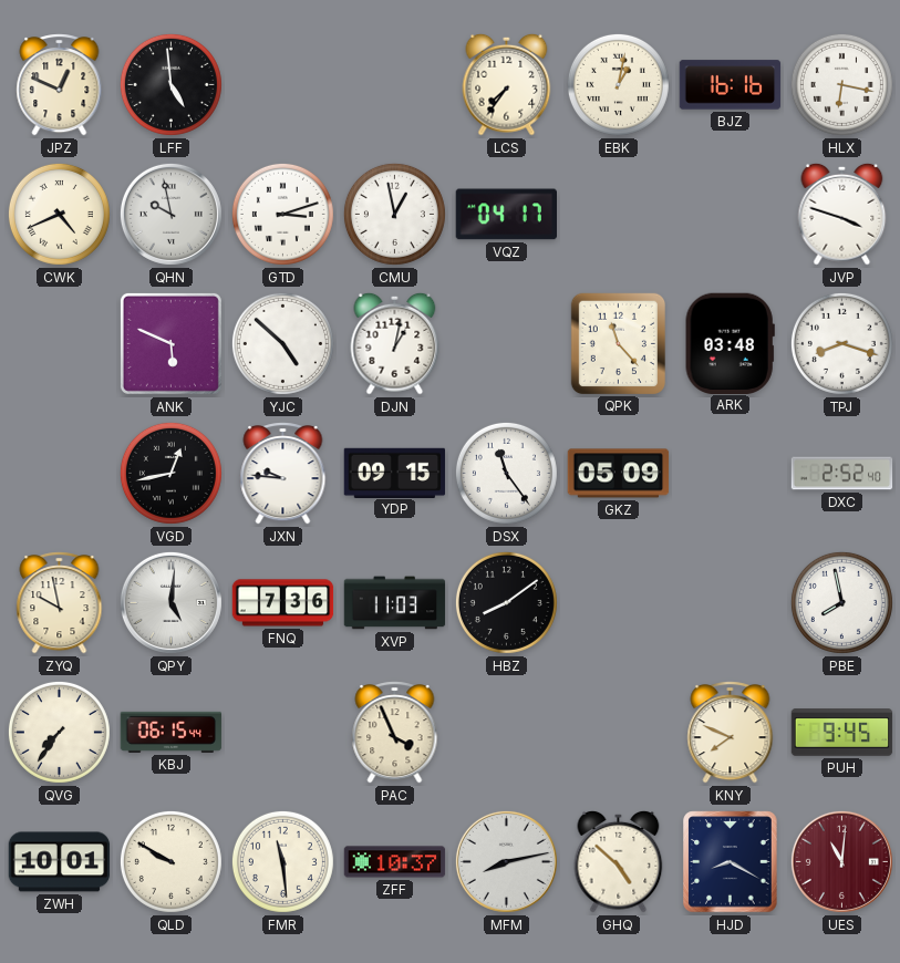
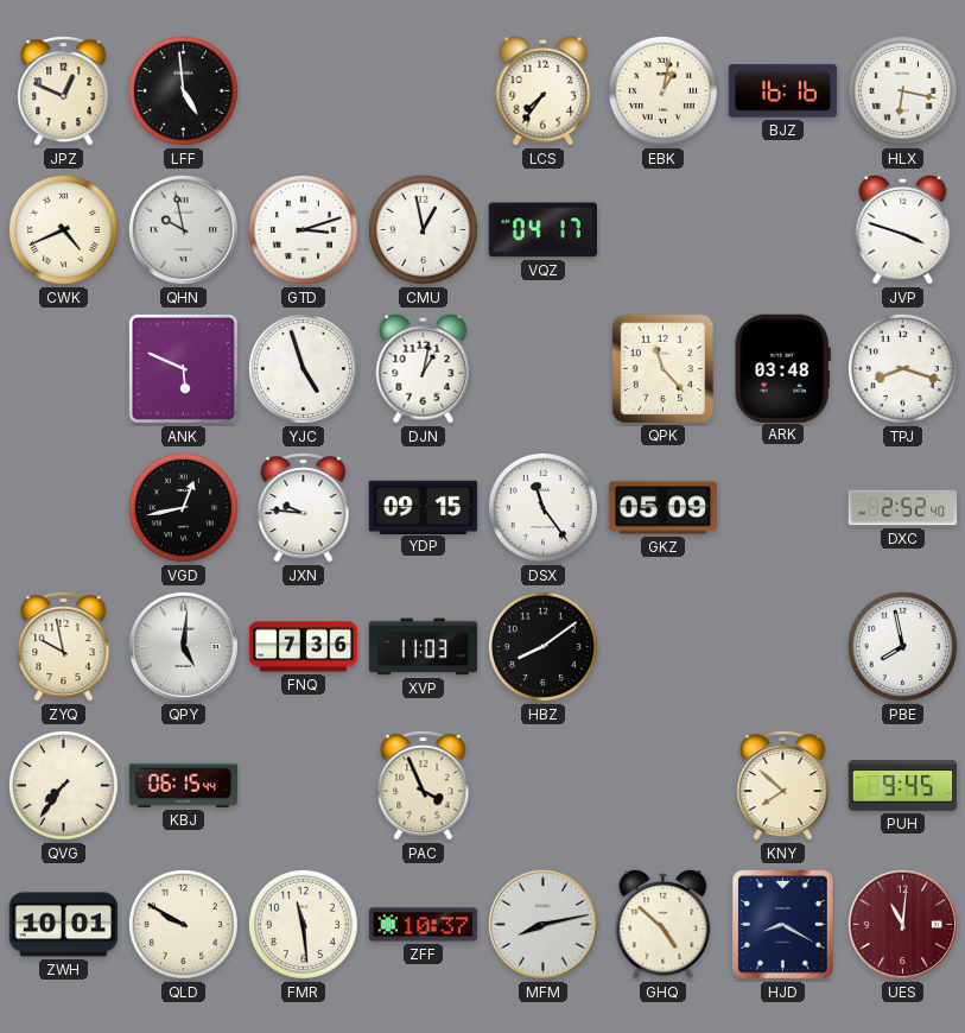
YJC: 4:52 -> 4:57 (303, 368)
KNY: 7:49 -> 7:52 (783, 786)
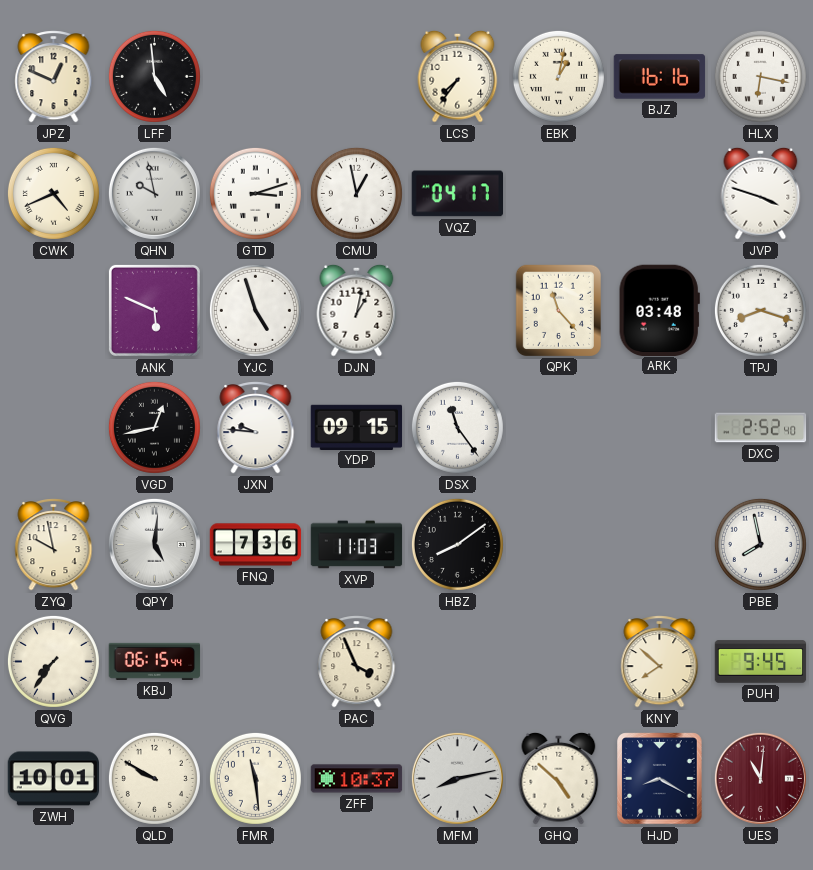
GKZ: 05:09 -> none (664, 508)
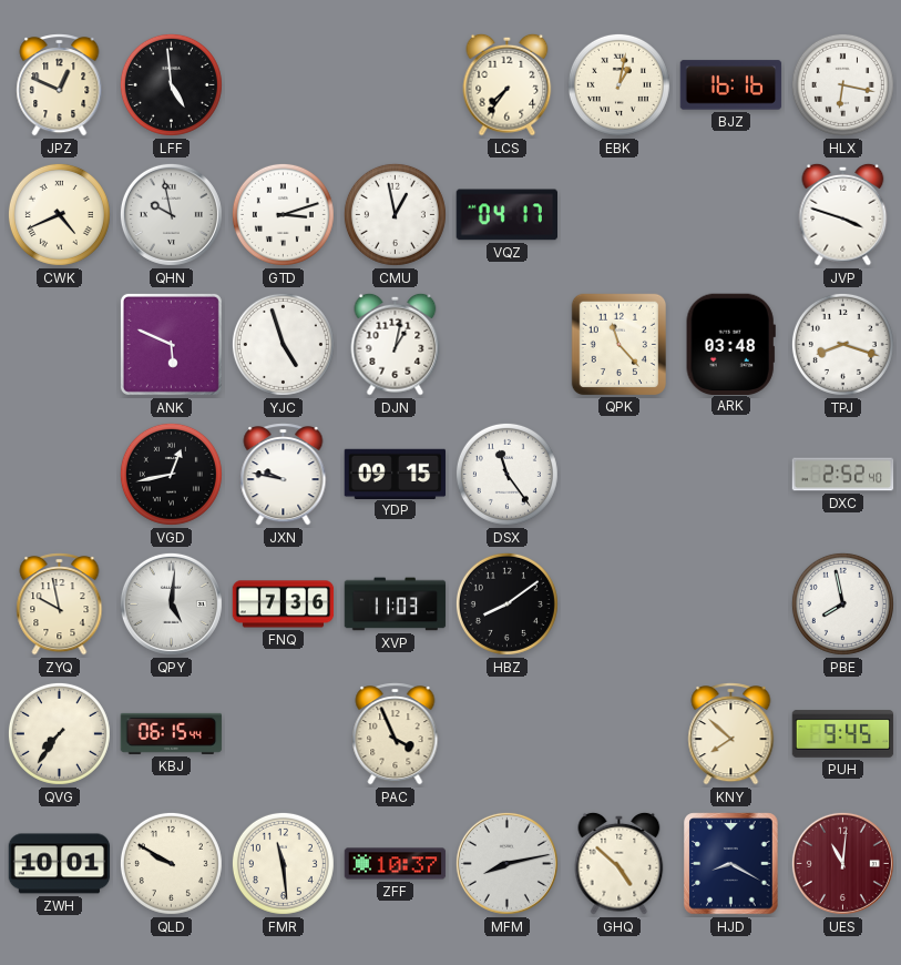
JXN: 9:46 -> 9:47 (284, 475)
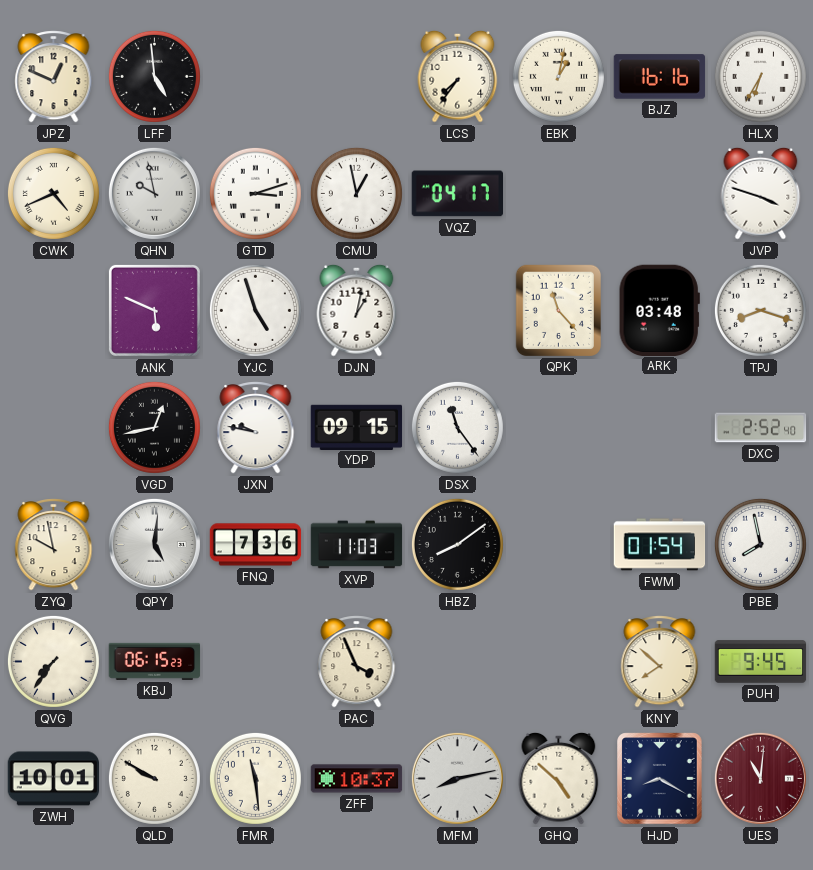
HLX: 6:17 -> 6:35 (760, 76)
FWM: none -> 01:54 (660, 545)
KBJ: 06:15:44 -> 06:15:23 (155, 661)
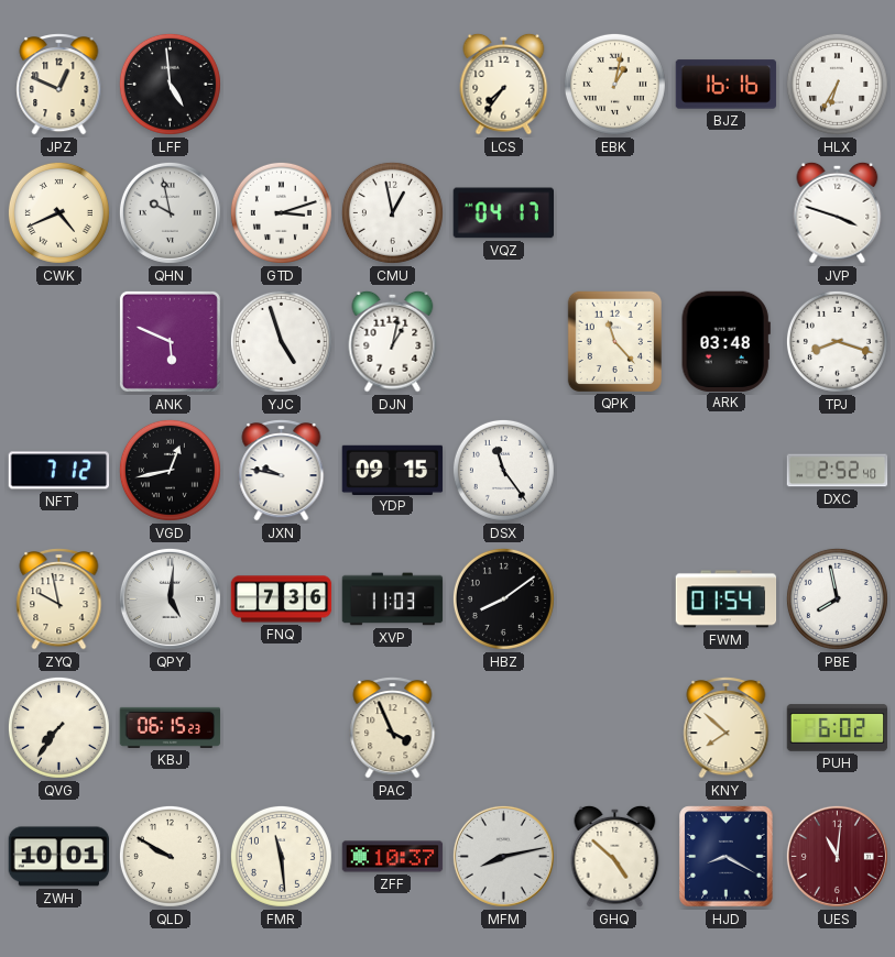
NFT: none -> 7:12 (59, 471)
PUH: 9:45 -> 6:02 (838, 728)
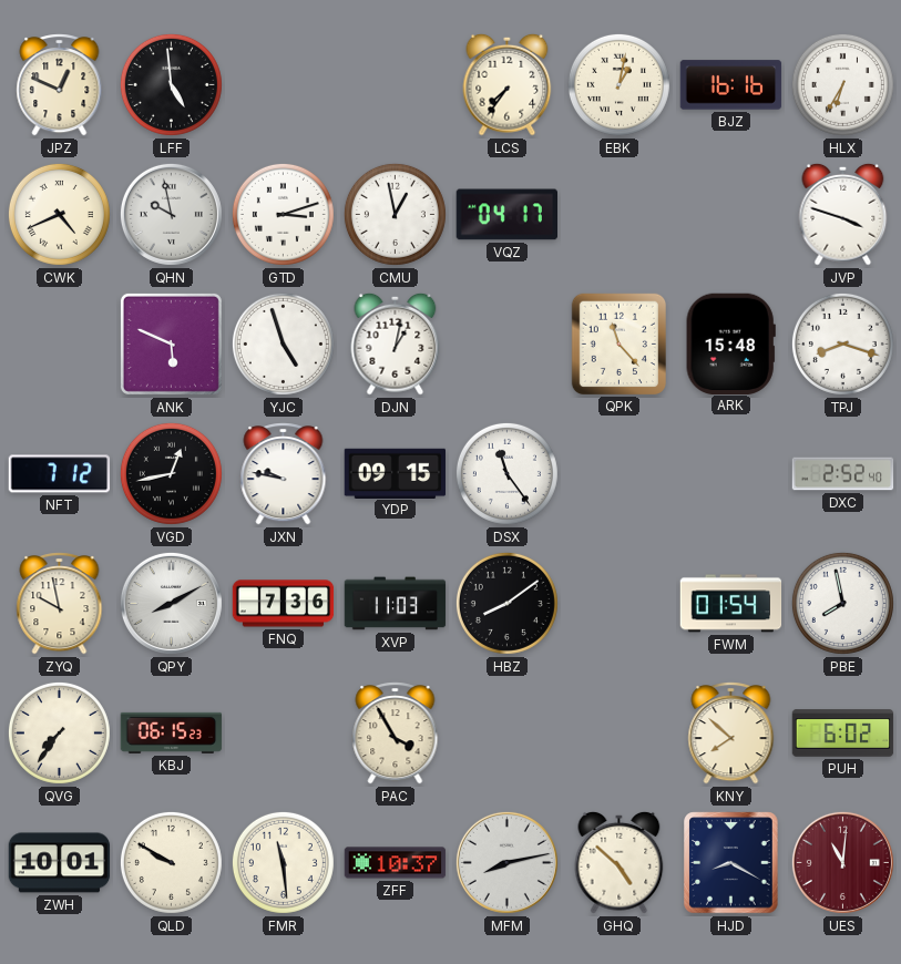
ARK: 03:48 -> 15:48 (730, 343)
QPY: 5:01 -> 8:10 (171, 603)
PAC: 3:56 -> 3:55 (396, 734)
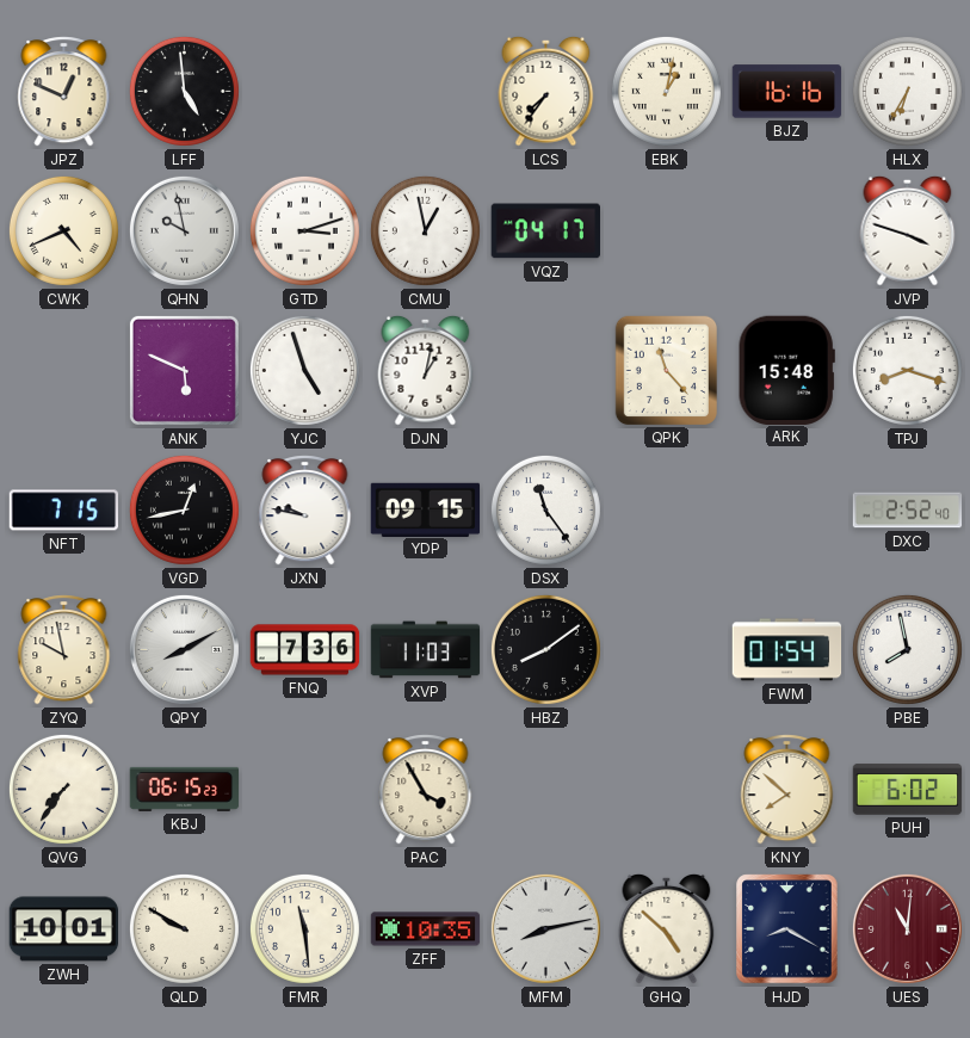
NFT: 7:12 -> 7:15 (64, 511)
ZFF: 10:37 -> 10:35 (426, 929)
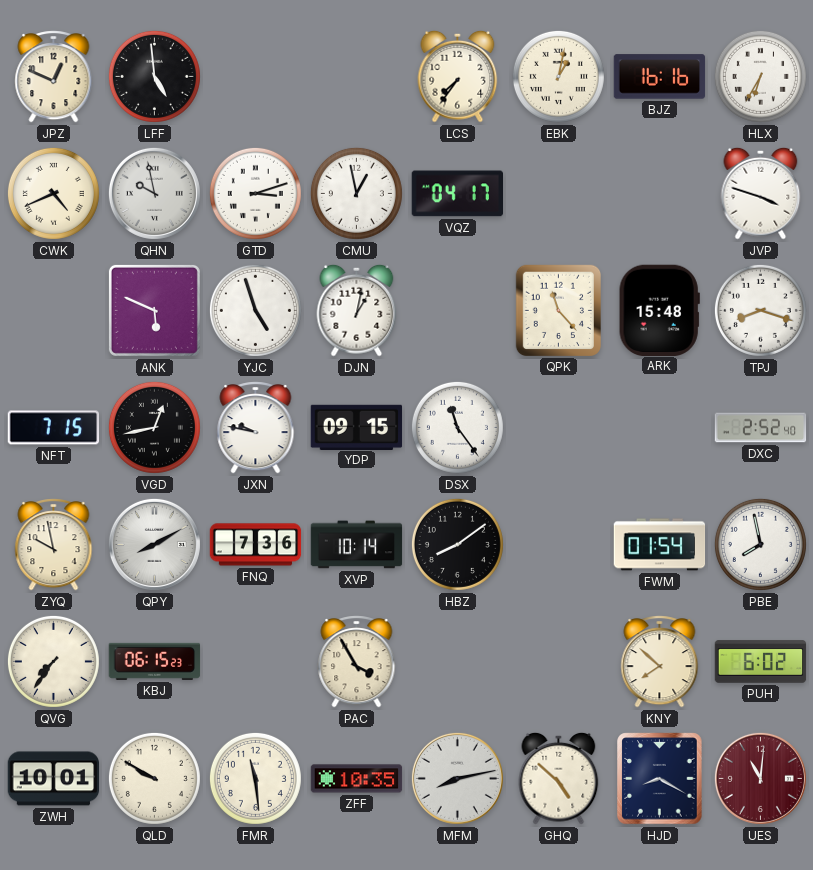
XVP: 11:03 -> 10:14 (357, 545)
